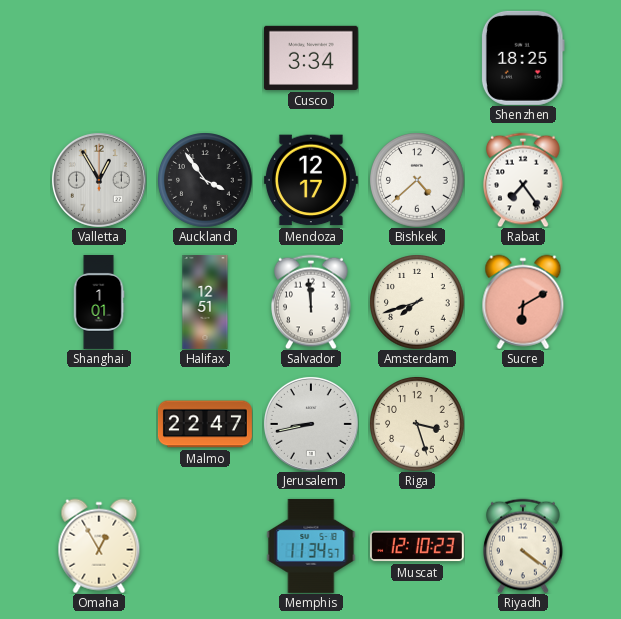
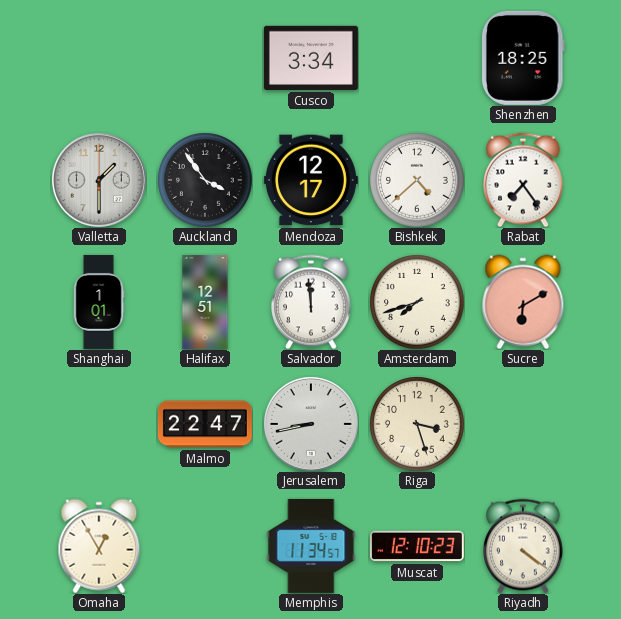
Valletta: 12:55 -> 1:30 (99, 180)
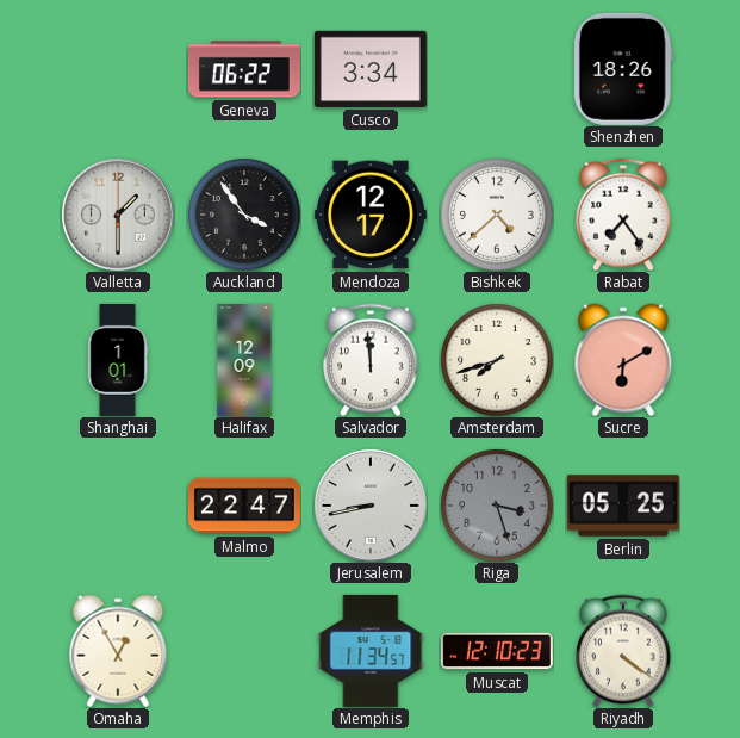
Geneva: none -> 06:22 (244, 69)
Shenzhen: 18:25 -> 18:26 (623, 69)
Halifax: 12:51 -> 12:09 (244, 360)
Riga dial: cream -> grey (497, 506)
Berlin: none -> 05:25 (623, 506)
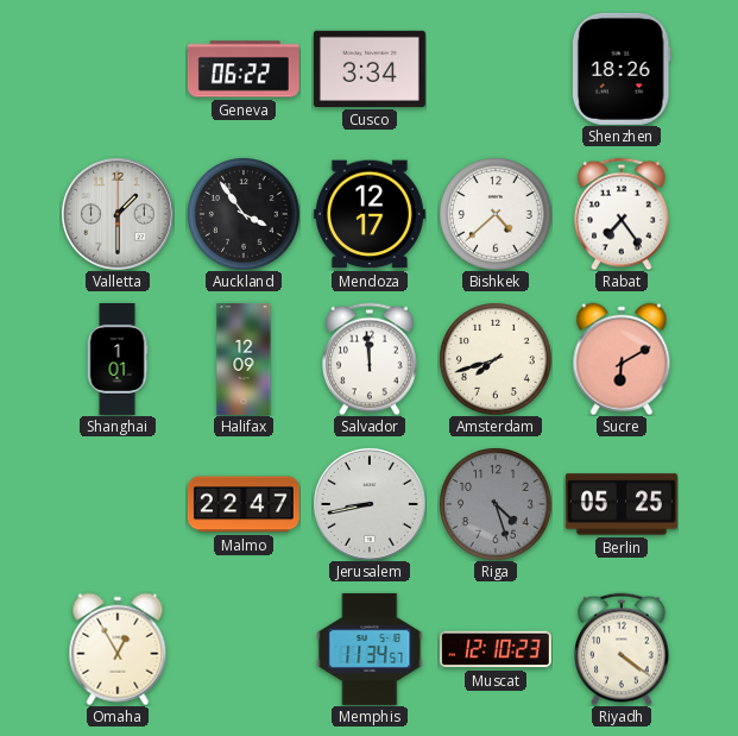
Riga: 3:27 -> 4:27 (496, 504)
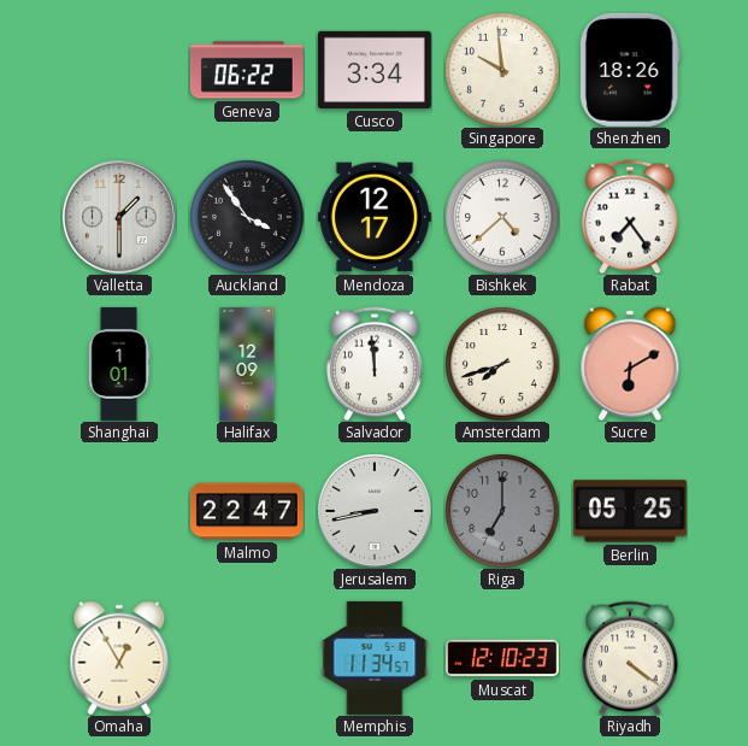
Singapore: none -> 9:59 (502, 70)
Riga: 4:27 -> 7:00 (502, 511)
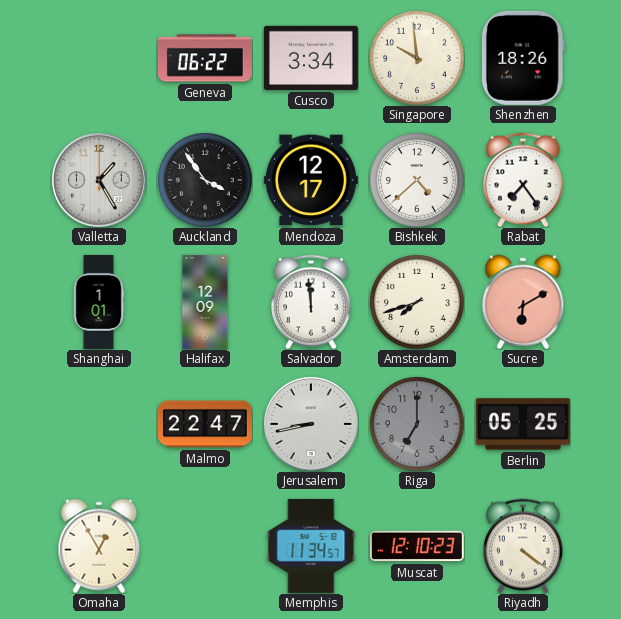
Valletta: 1:30 -> 1:25 (99, 180)
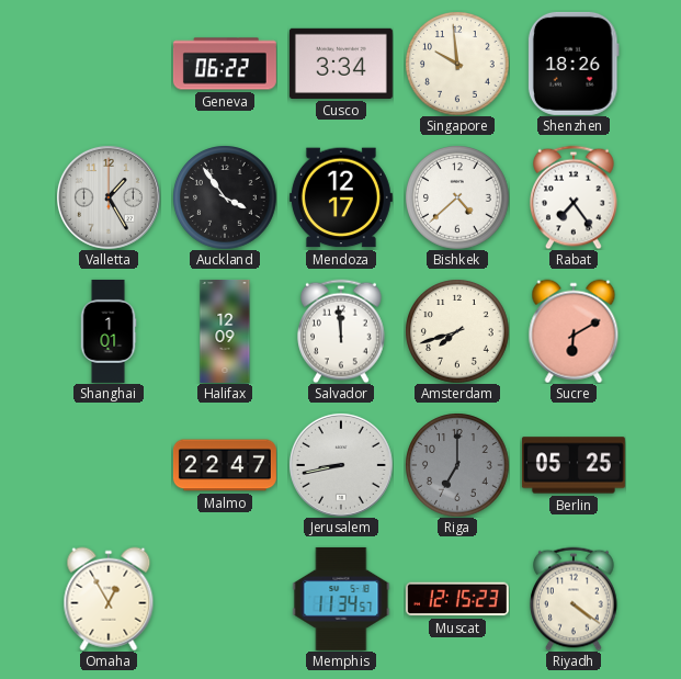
Muscat: 12:10 -> 12:15 (457, 599)
